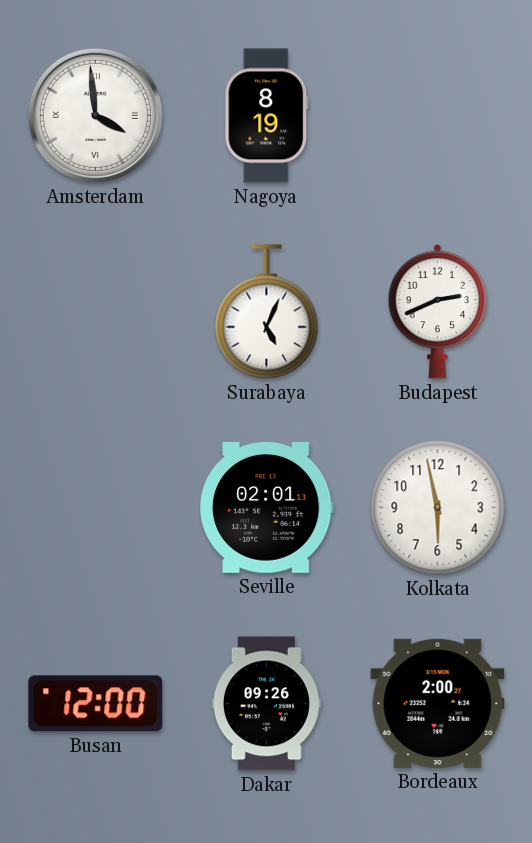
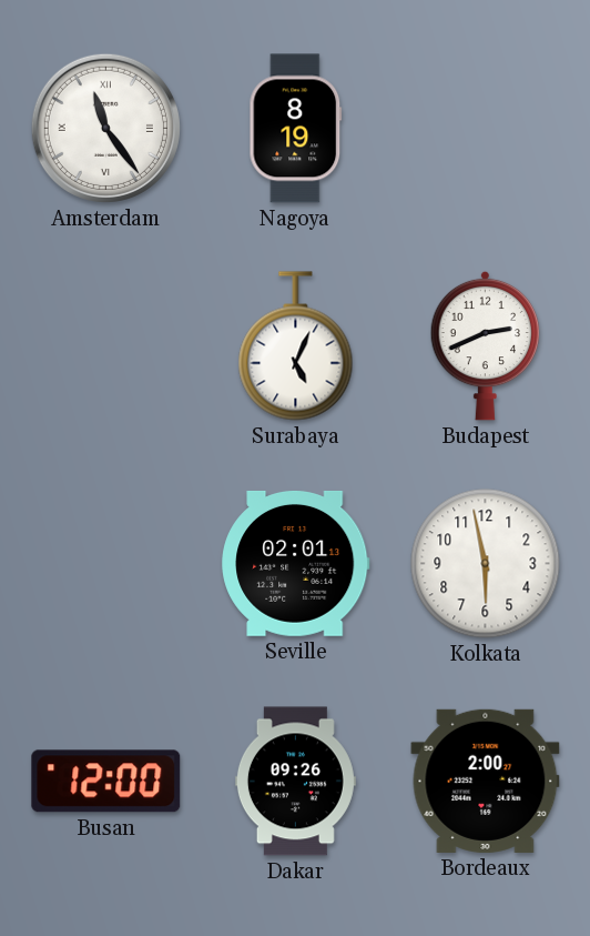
Amsterdam: 3:59 -> 11:24 (105, 128)
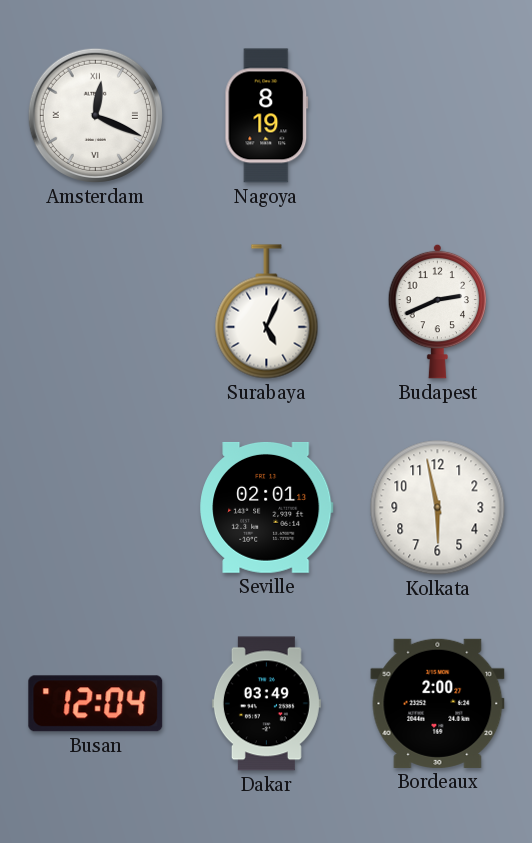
Amsterdam: 11:24 -> 12:19 (95, 115)
Busan: 12:00 -> 12:04 (96, 704)
Dakar: 09:26 -> 03:49 (266, 704)
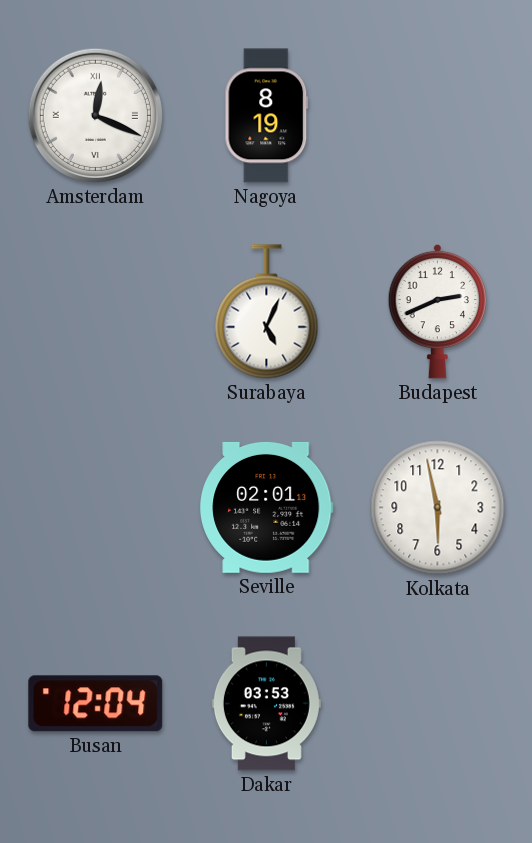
Dakar: 03:49 -> 03:53 (266, 704)
Bordeaux: 2:00 -> none (438, 703)
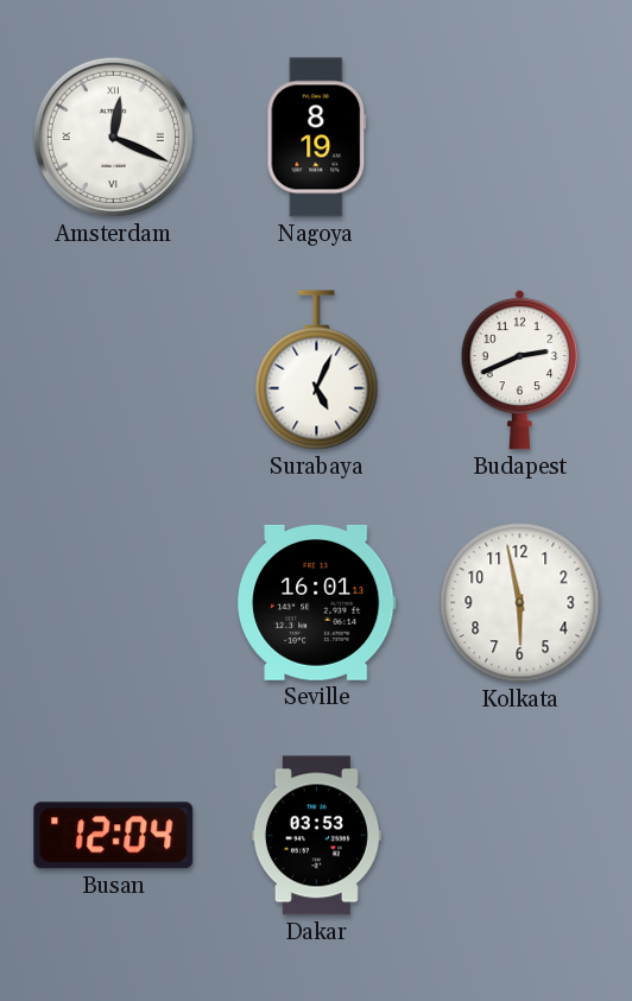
Seville: 02:01 -> 16:01 (317, 602)
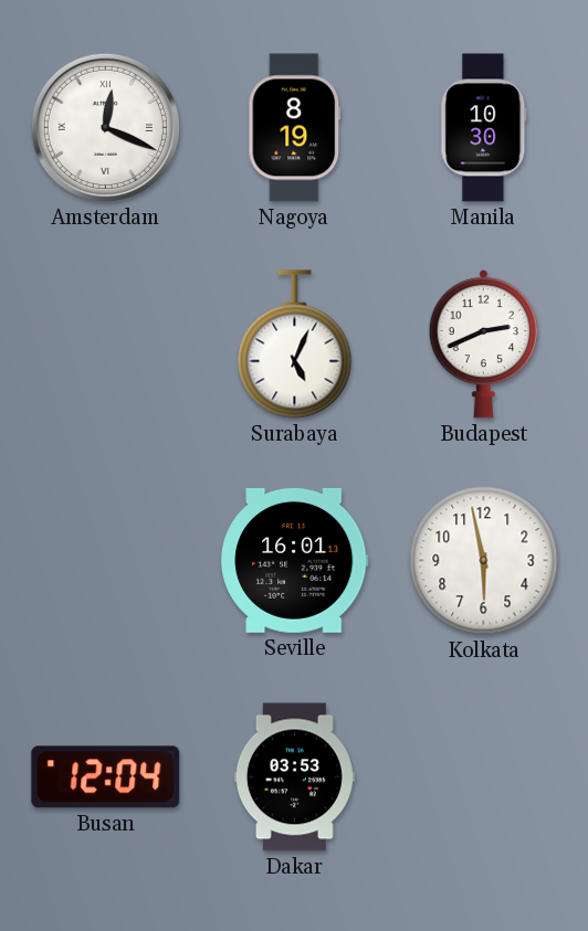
Manila: none -> 10:30 (484, 128)
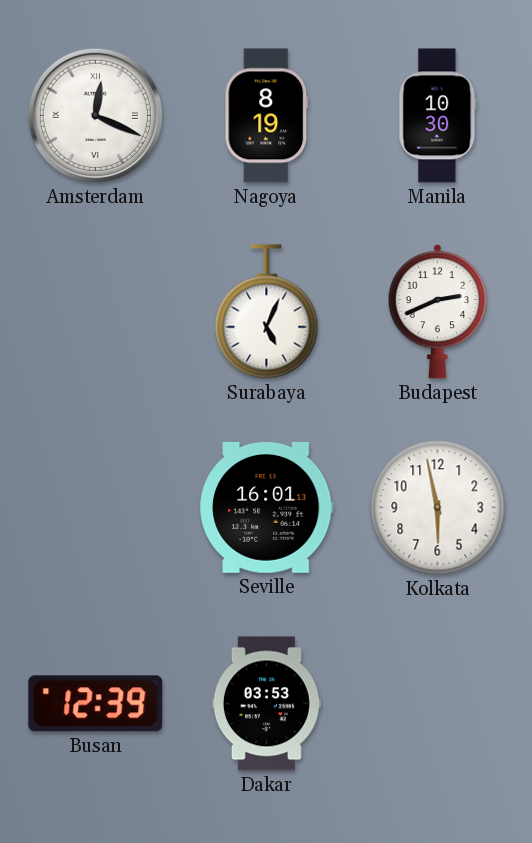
Busan: 12:04 -> 12:39 (96, 704)
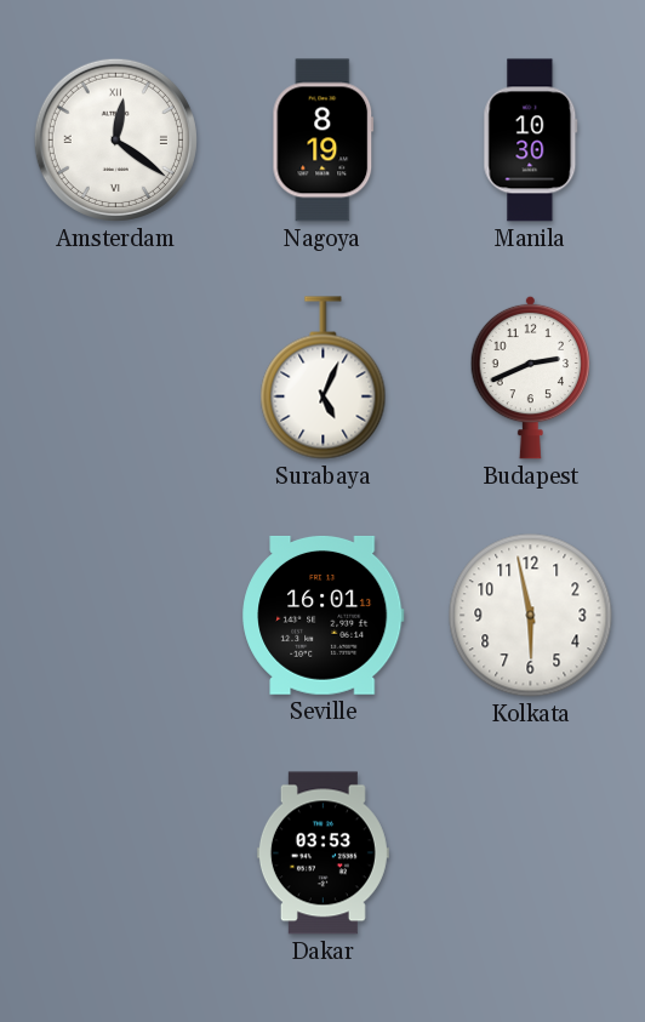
Amsterdam: 12:19 -> 12:21 (115, 139)
Busan: 12:39 -> none (96, 704)
